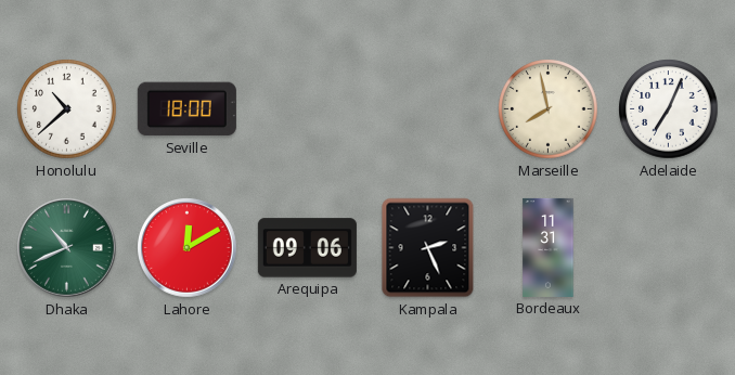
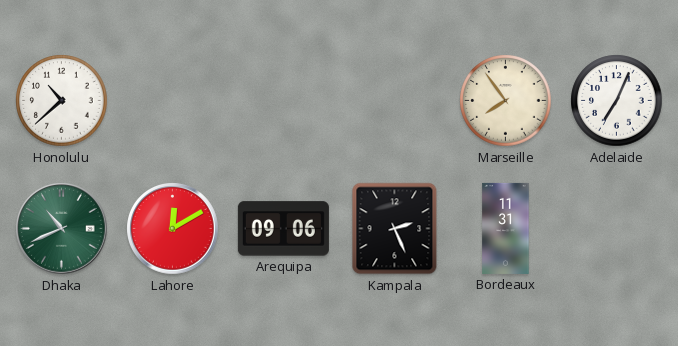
Seville: 18:00 -> none (186, 109)
Marseille: 7:58 -> 7:54 (506, 101)
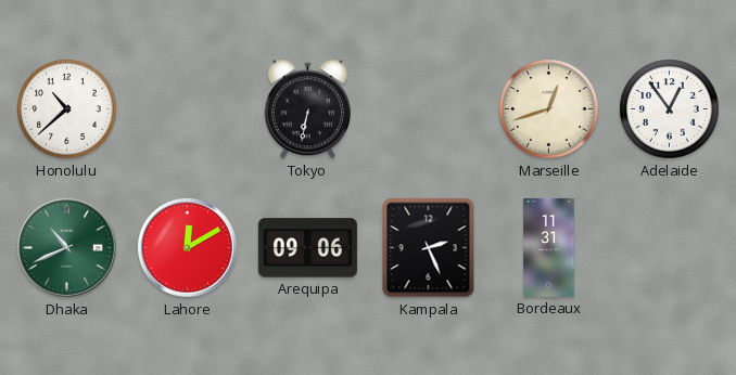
Tokyo: none -> 6:32 (307, 109)
Marseille: 7:54 -> 12:42 (549, 109)
Adelaide: 7:04 -> 12:54 (670, 109)
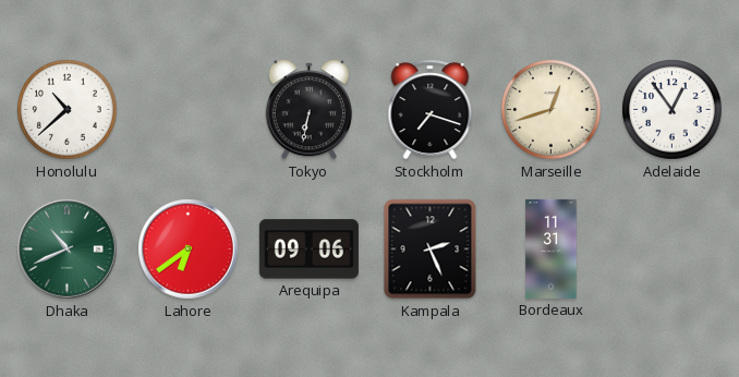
Stockholm: none -> 7:18 (431, 110)
Lahore: 12:10 -> 6:39 (189, 250)
